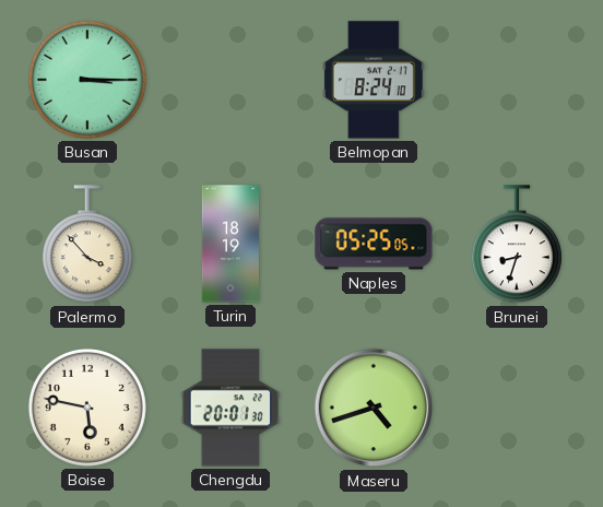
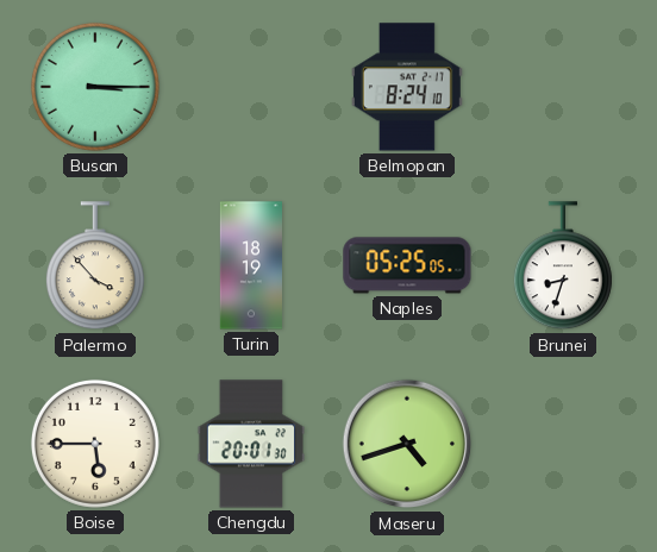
Boise: 5:47 -> 5:45 (95, 444)
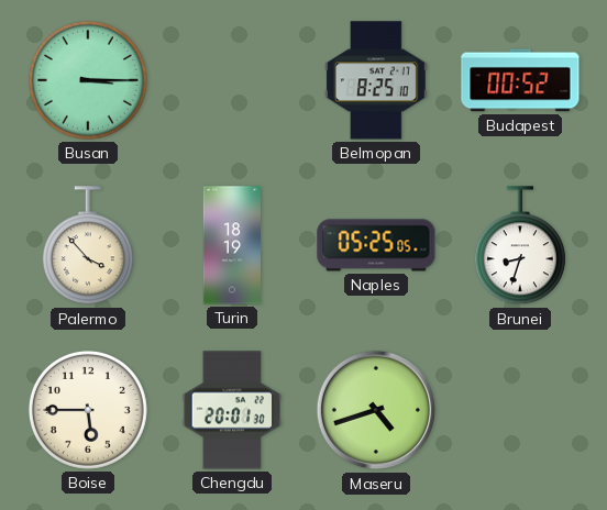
Belmopan: 8:24 -> 8:25 (376, 80)
Budapest: none -> 00:52 (520, 80)
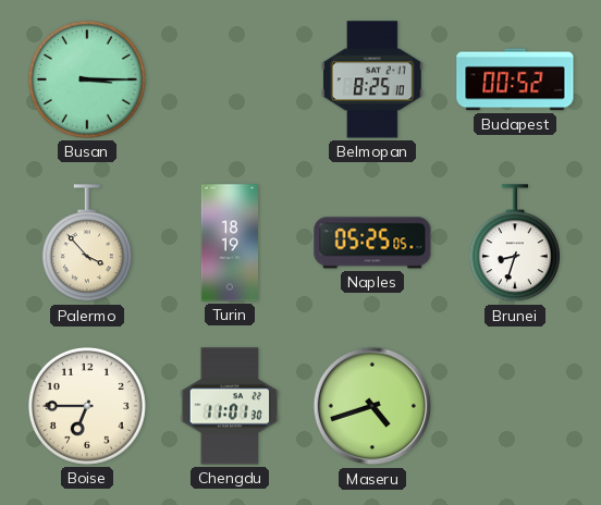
Boise: 5:45 -> 6:45 (87, 406)
Chengdu: 20:01 -> 11:01 (229, 406)
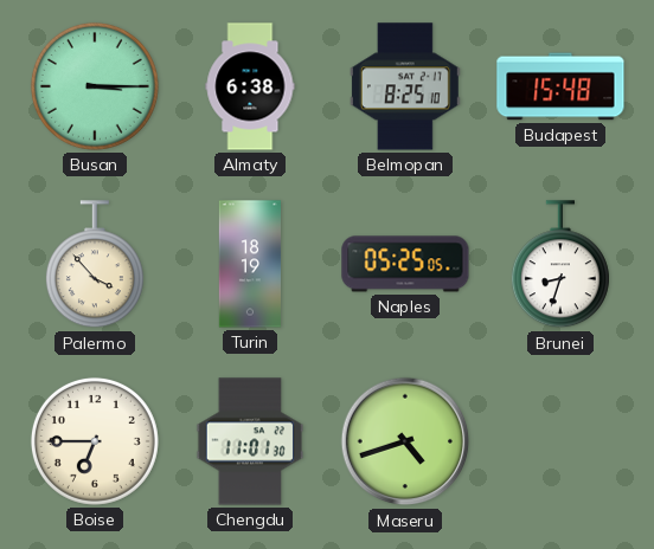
Almaty: none -> 6:38 (250, 86)
Budapest: 00:52 -> 15:48 (560, 86)
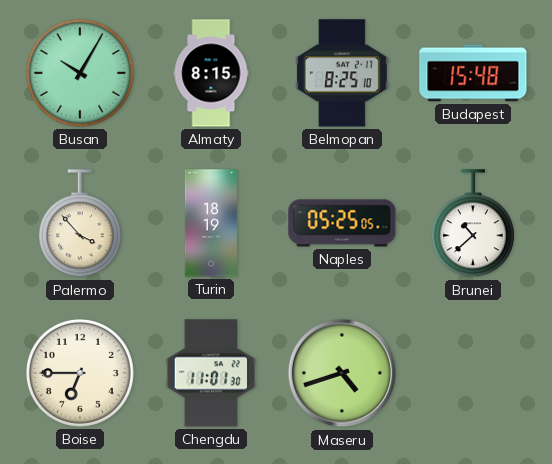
Busan: 3:15 -> 10:05 (80, 73)
Almaty: 6:38 -> 8:15 (211, 73)
Brunei: 8:33 -> 10:38 (473, 224)
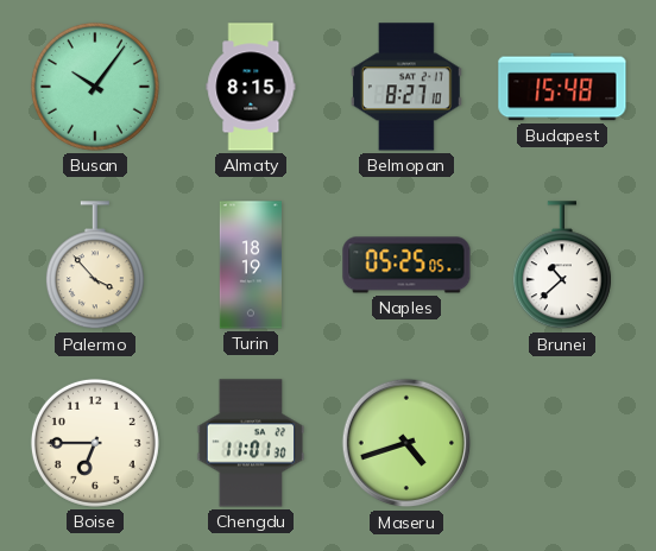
Busan: 10:05 -> 10:06 (95, 87)
Belmopan: 8:25 -> 8:27 (406, 87)
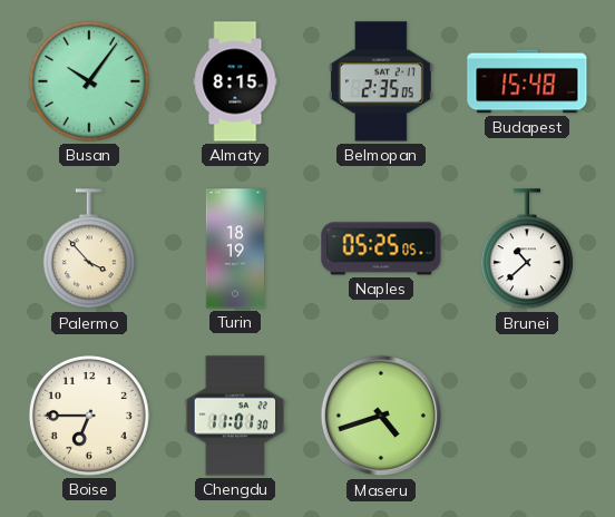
Belmopan: 8:27 -> 2:35 (381, 81)
